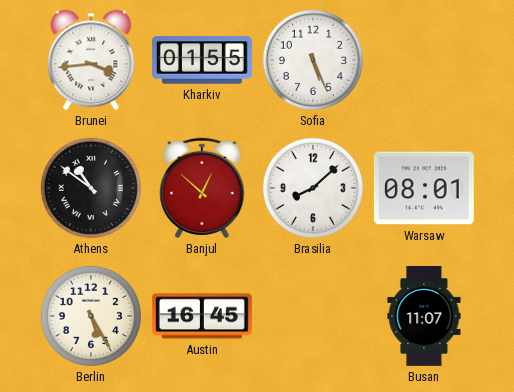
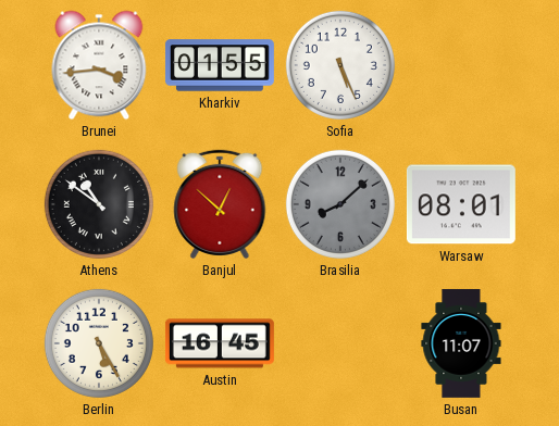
Brasilia dial: white -> grey (340, 204)
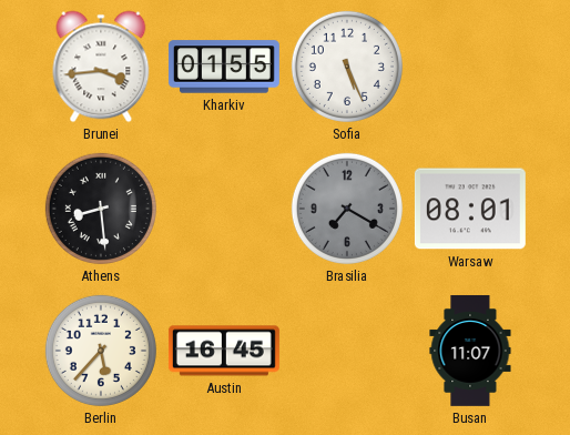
Athens: 10:51 -> 8:29 (101, 209)
Banjul: 12:52 -> none (220, 204)
Brasilia: 8:08 -> 7:20 (347, 209)
Berlin: 5:25 -> 5:37 (101, 351)
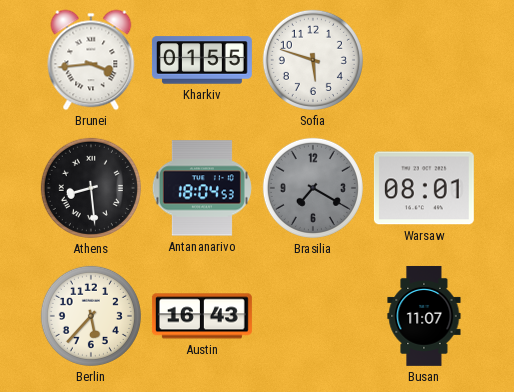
Sofia: 5:26 -> 5:48 (313, 60)
Antananarivo: none -> 18:04 (202, 188)
Austin: 16:45 -> 16:43 (202, 316)
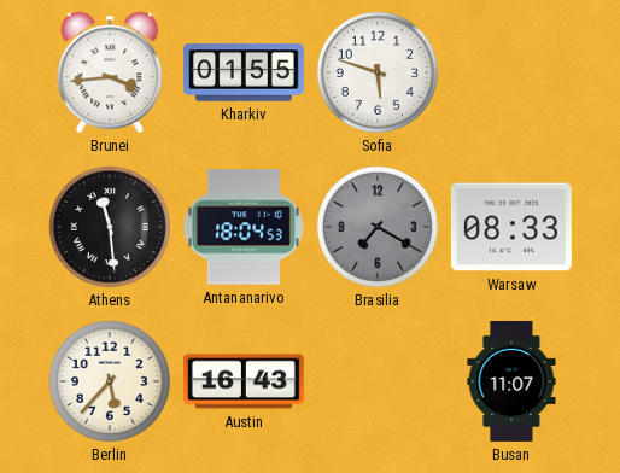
Athens: 8:29 -> 11:29 (110, 227)
Warsaw: 08:01 -> 08:33 (511, 227)
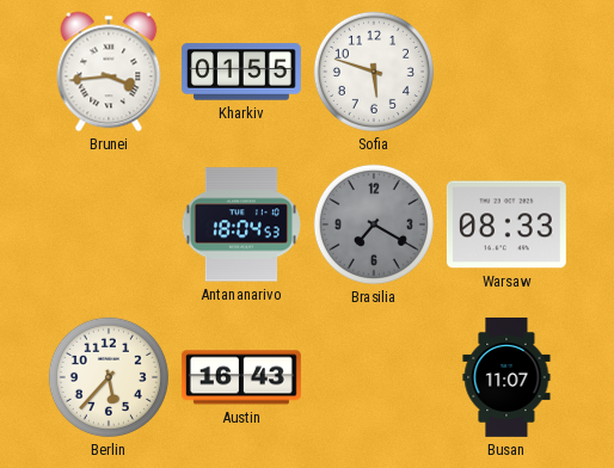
Athens: 11:29 -> none (110, 227)
